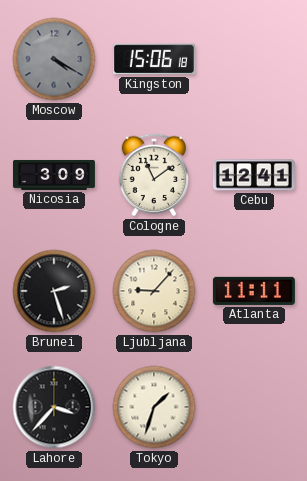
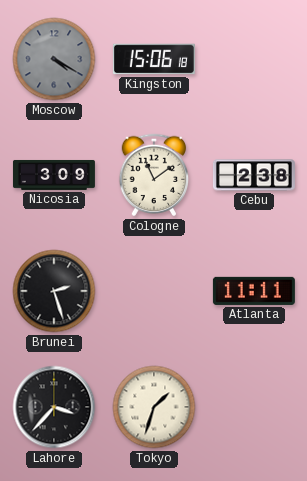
Cebu: 12:41 -> 2:38 (254, 175)
Ljubljana: 9:07 -> none (154, 291)
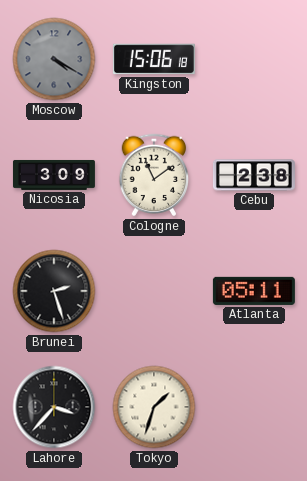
Atlanta: 11:11 -> 05:11 (254, 291)
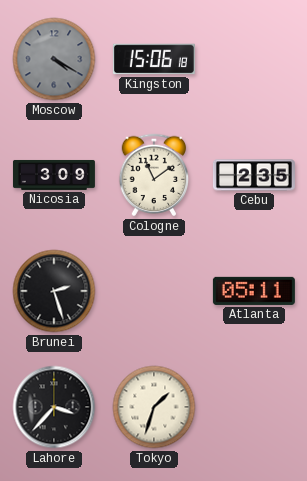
Cebu: 2:38 -> 2:35 (254, 175)
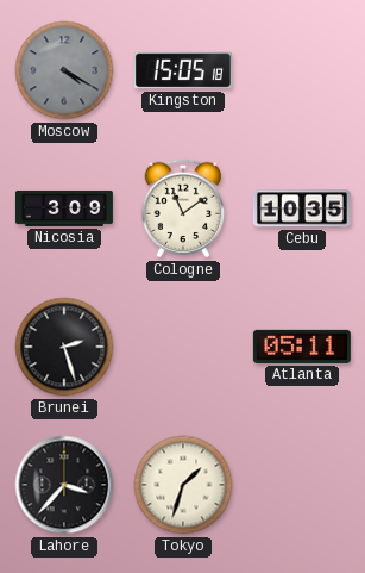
Kingston: 15:06 -> 15:05 (183, 70)
Cebu: 2:35 -> 10:35 (302, 208)
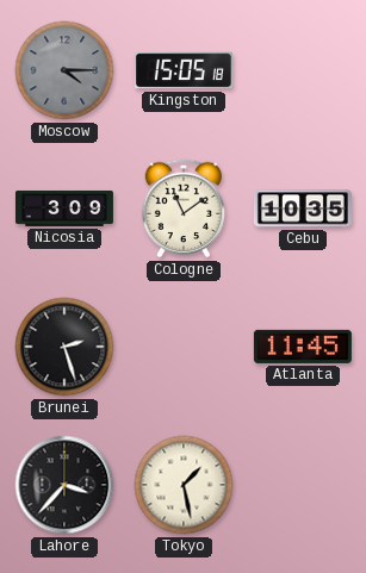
Moscow: 4:20 -> 4:15 (64, 70)
Atlanta: 05:11 -> 11:45 (303, 347)
Tokyo: 1:33 -> 1:28 (184, 485)
